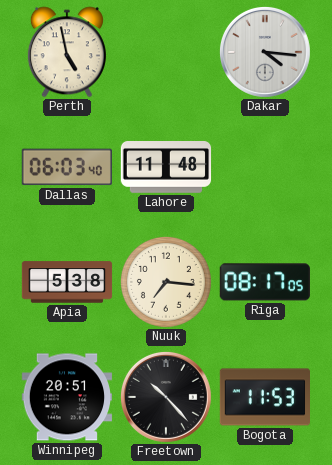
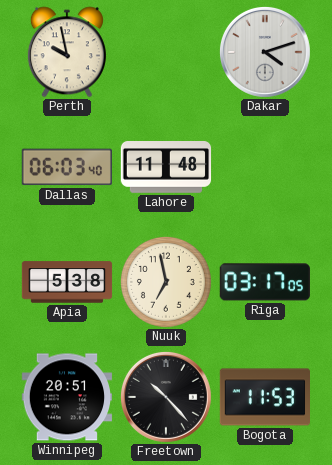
Perth: 4:58 -> 9:58 (67, 52)
Dakar: 4:16 -> 4:12 (265, 52)
Nuuk: 7:16 -> 6:58 (166, 282)
Riga: 08:17 -> 03:17 (265, 282)
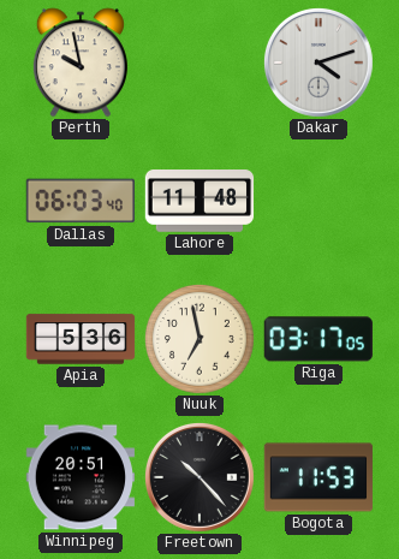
Apia: 5:38 -> 5:36 (81, 339)
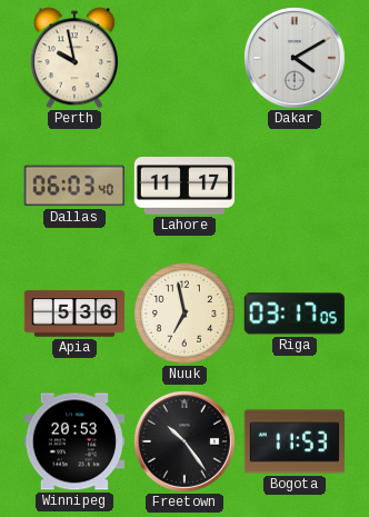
Dakar: 4:12 -> 4:10 (295, 58)
Lahore: 11:48 -> 11:17 (184, 187)
Winnipeg: 20:51 -> 20:53 (73, 441)
Freetown: 10:23 -> 10:24 (184, 441)
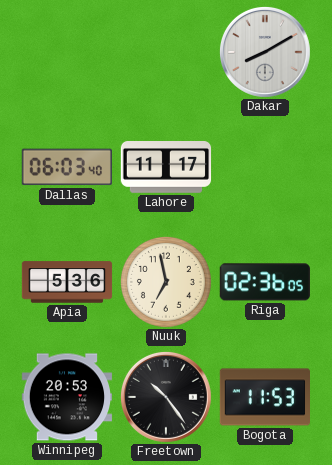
Perth: 9:58 -> none (74, 58)
Dakar: 4:10 -> 8:10 (265, 52)
Riga: 03:17 -> 02:36 (265, 282)
